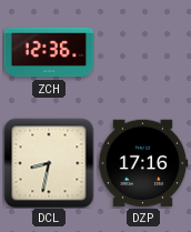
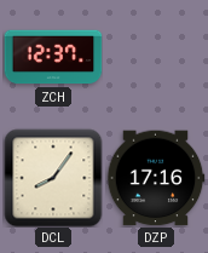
ZCH: 12:36 -> 12:37 (53, 57)
DCL: 8:32 -> 8:06 (53, 178)
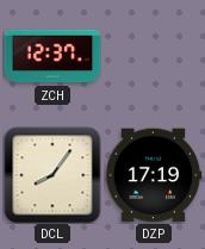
DZP: 17:16 -> 17:19 (154, 175)
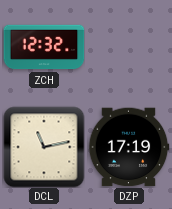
ZCH: 12:37 -> 12:32 (44, 47)
DCL: 8:06 -> 11:13 (44, 147)
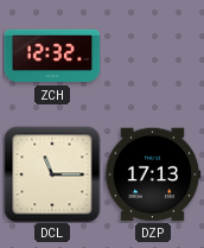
DCL: 11:13 -> 11:15 (52, 174)
DZP: 17:19 -> 17:13 (153, 174)
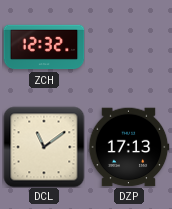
DCL: 11:15 -> 11:09 (44, 147)
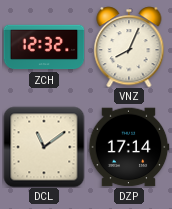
VNZ: none -> 8:04 (129, 47)
DZP: 17:13 -> 17:14 (129, 147)
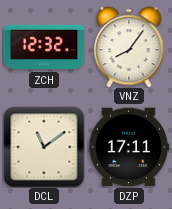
VNZ: 8:04 -> 8:06 (129, 47)
DZP: 17:14 -> 17:11 (129, 147)
